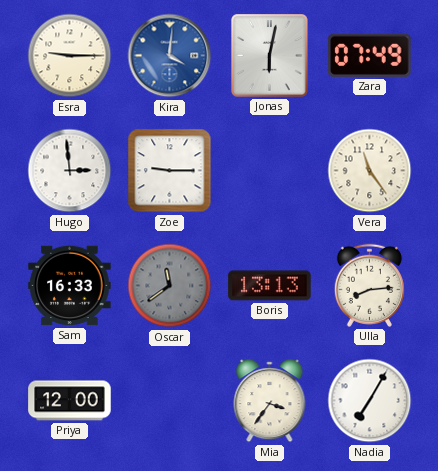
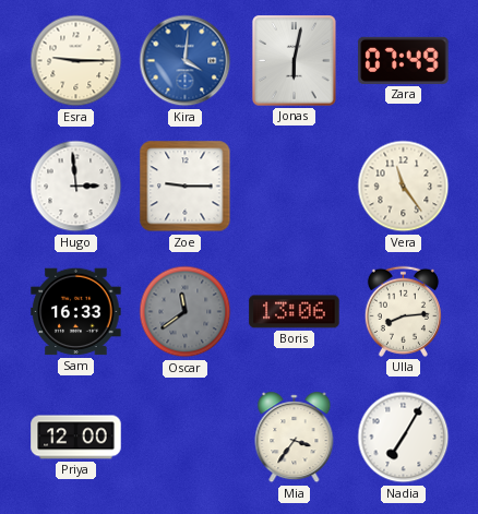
Boris: 13:13 -> 13:06 (295, 312)
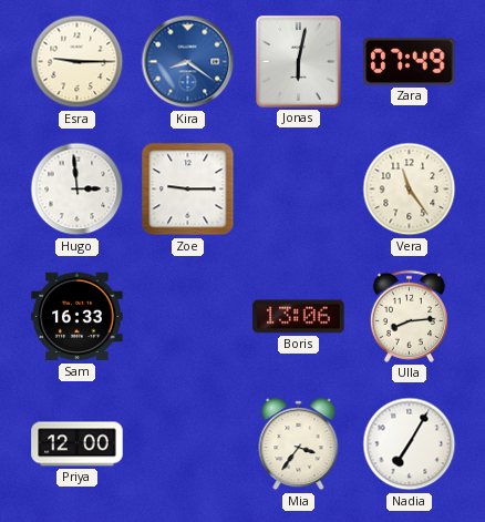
Kira: 4:01 -> 8:21 (188, 62)
Oscar: 11:39 -> none (186, 312)
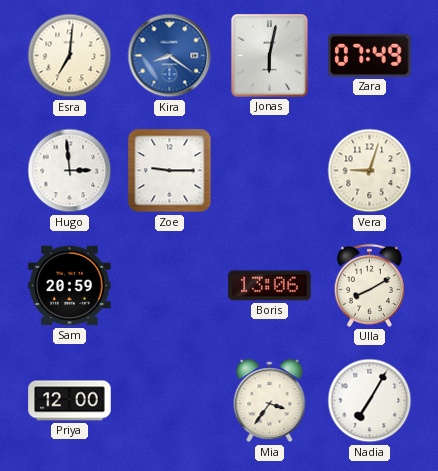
Esra: 9:15 -> 7:01 (70, 56)
Vera: 11:24 -> 9:03 (370, 171)
Sam: 16:33 -> 20:59 (70, 286)
Ulla: 8:14 -> 8:10 (369, 285)
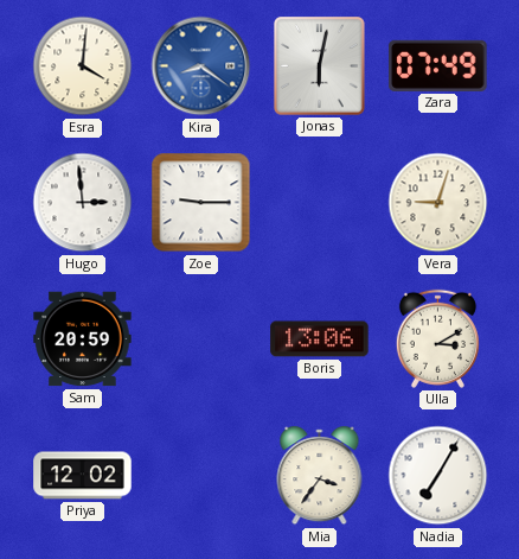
Esra: 7:01 -> 4:01 (83, 66)
Ulla: 8:10 -> 3:10 (437, 338)
Priya: 12:00 -> 12:02 (83, 476)
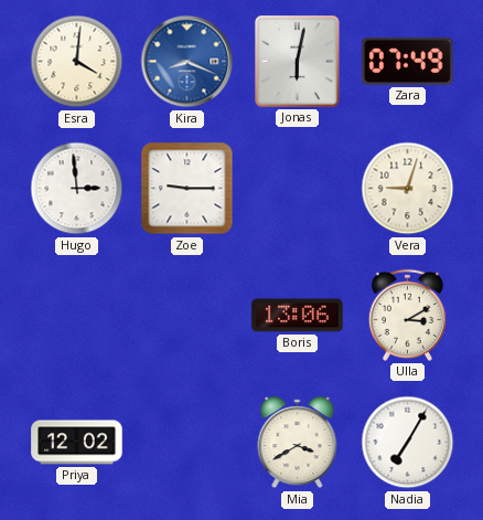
Kira: 8:21 -> 8:19 (187, 62)
Sam: 20:59 -> none (83, 339)
Mia: 3:36 -> 3:40 (298, 443)
